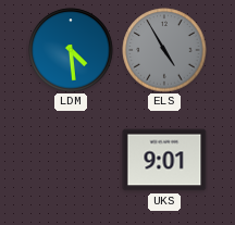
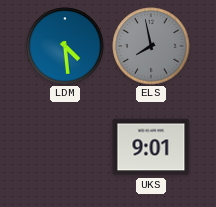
ELS: 4:55 -> 7:58 (151, 46)
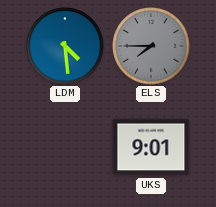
ELS: 7:58 -> 7:45 (151, 46)
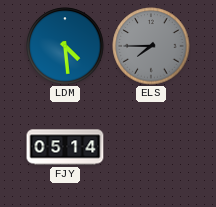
FJY: none -> 05:14 (65, 147)
UKS: 9:01 -> none (151, 147)
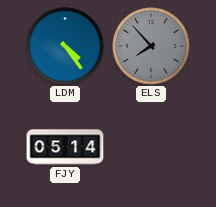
LDM: 4:29 -> 4:24 (65, 46)
ELS: 7:45 -> 7:53 (151, 46)
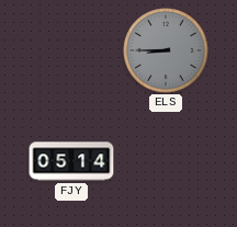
LDM: 4:24 -> none (65, 46)
ELS: 7:53 -> 8:45 (166, 50)
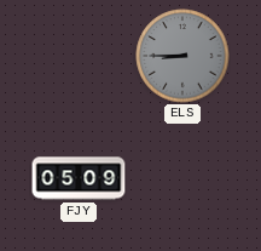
FJY: 05:14 -> 05:09 (79, 178)
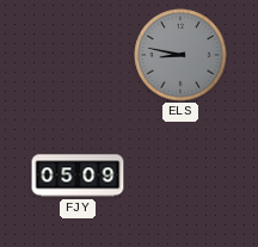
ELS: 8:45 -> 8:47 (180, 55)
